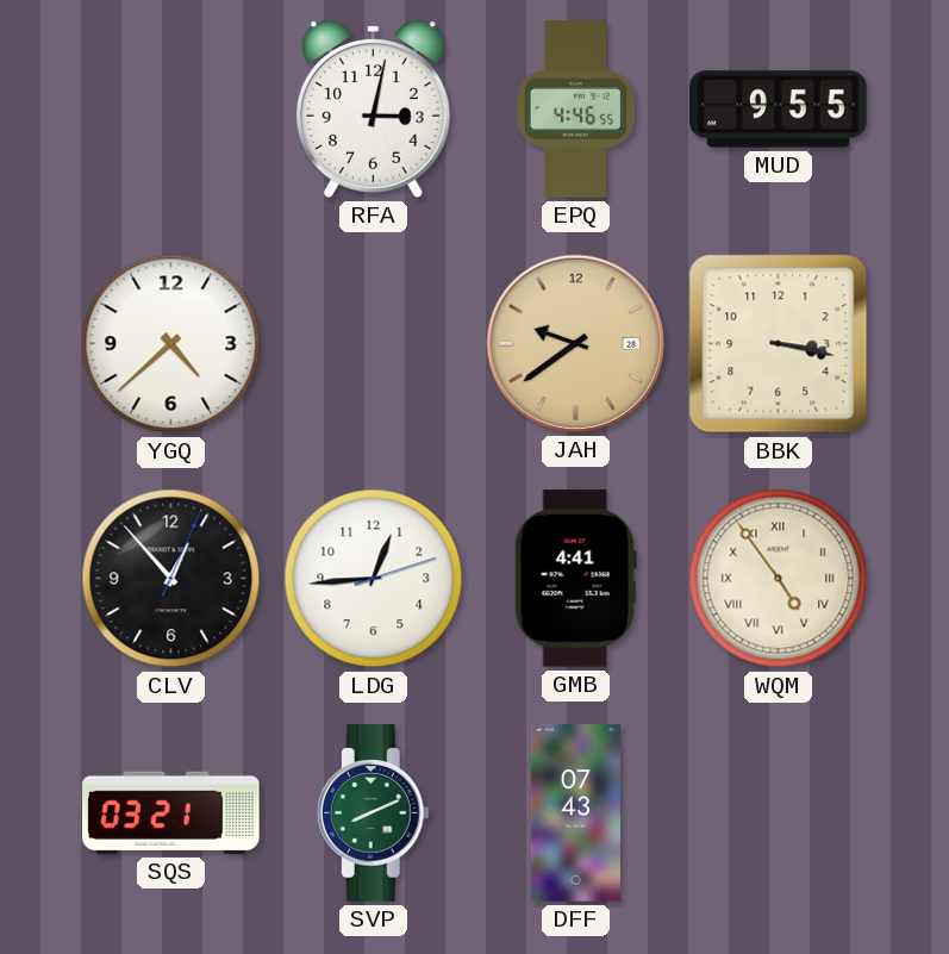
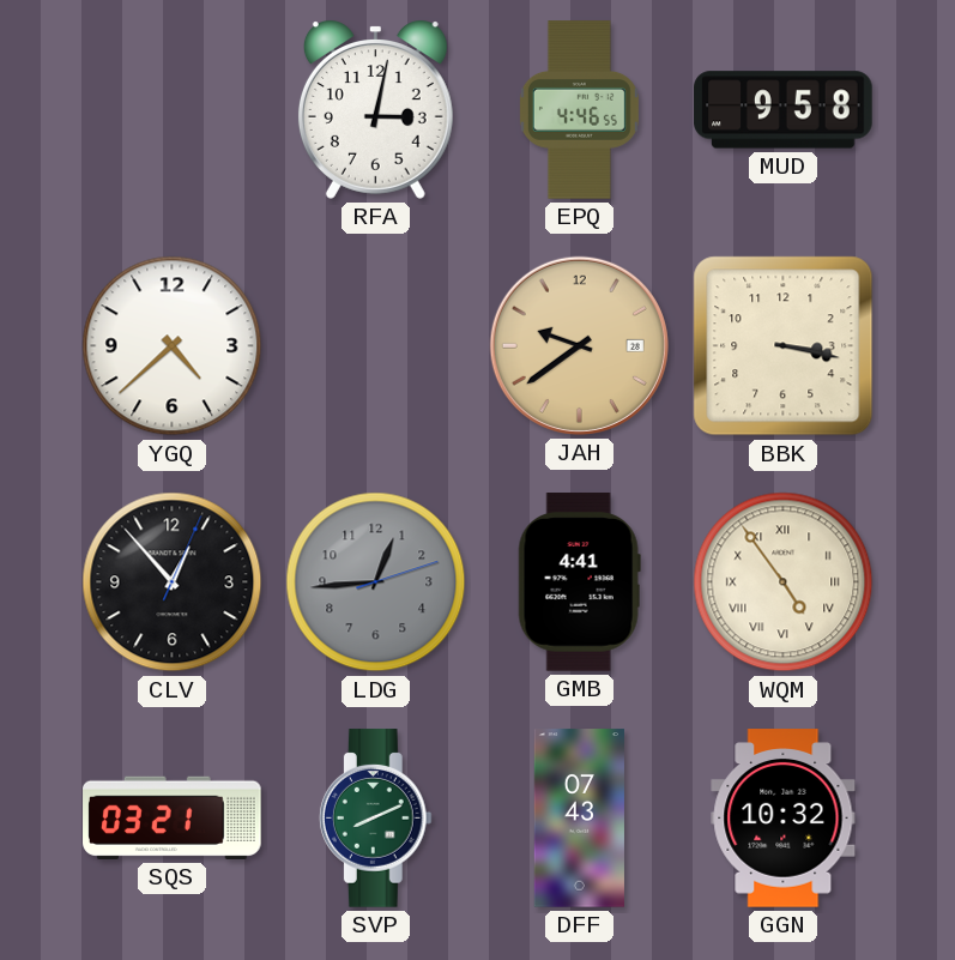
MUD: 9:55 -> 9:58 (784, 110)
LDG dial: white -> grey (376, 582)
GGN: none -> 10:32 (784, 819)
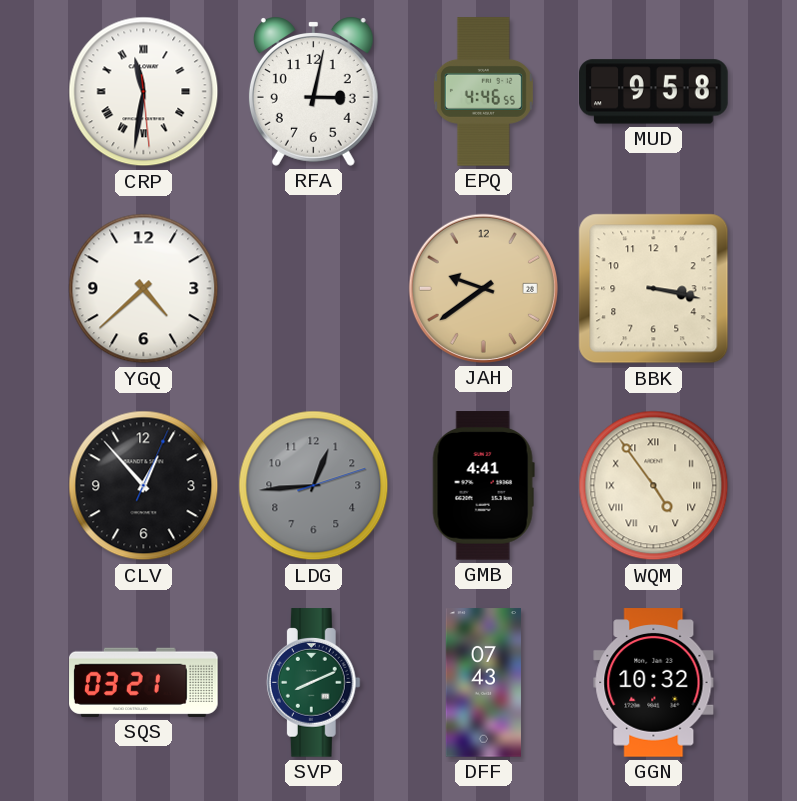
CRP: none -> 11:31 (144, 92)
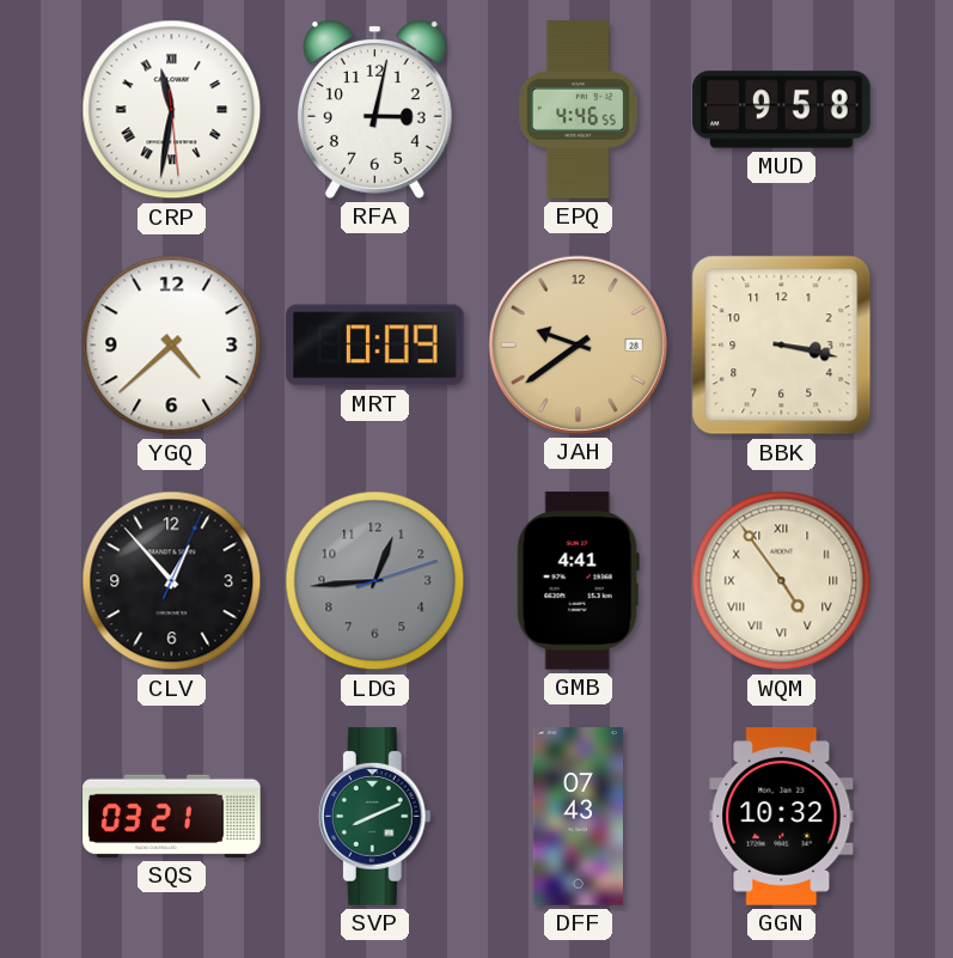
MRT: none -> 0:09 (375, 346)
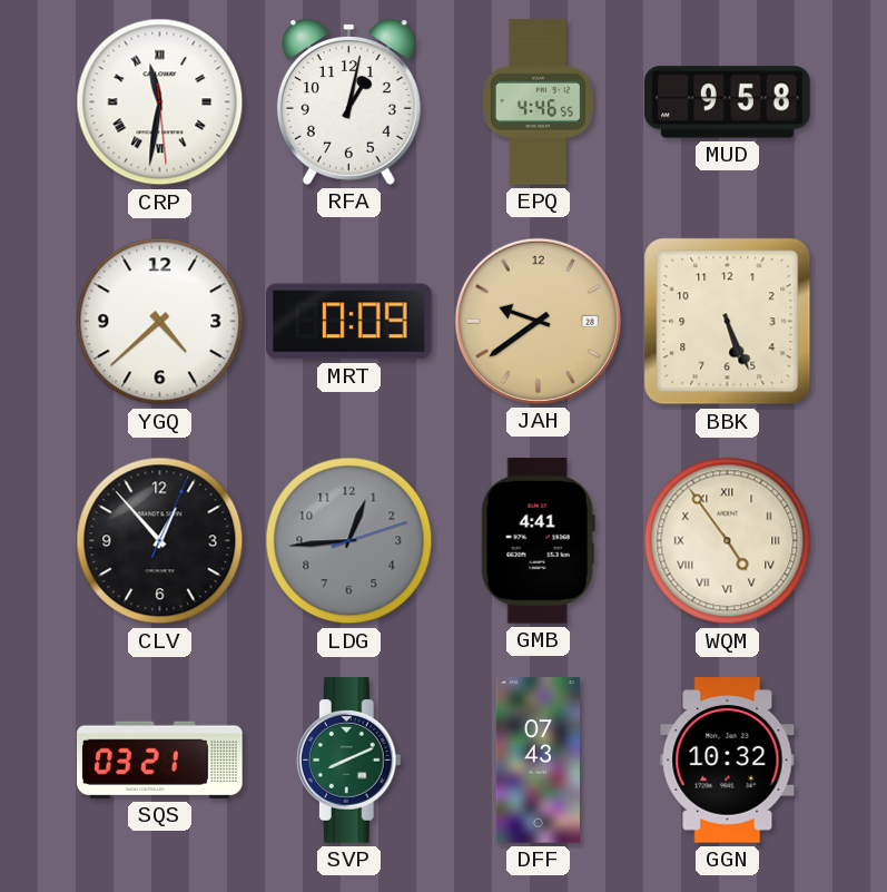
RFA: 3:02 -> 1:02 (348, 101)
BBK: 3:17 -> 5:26 (728, 322)
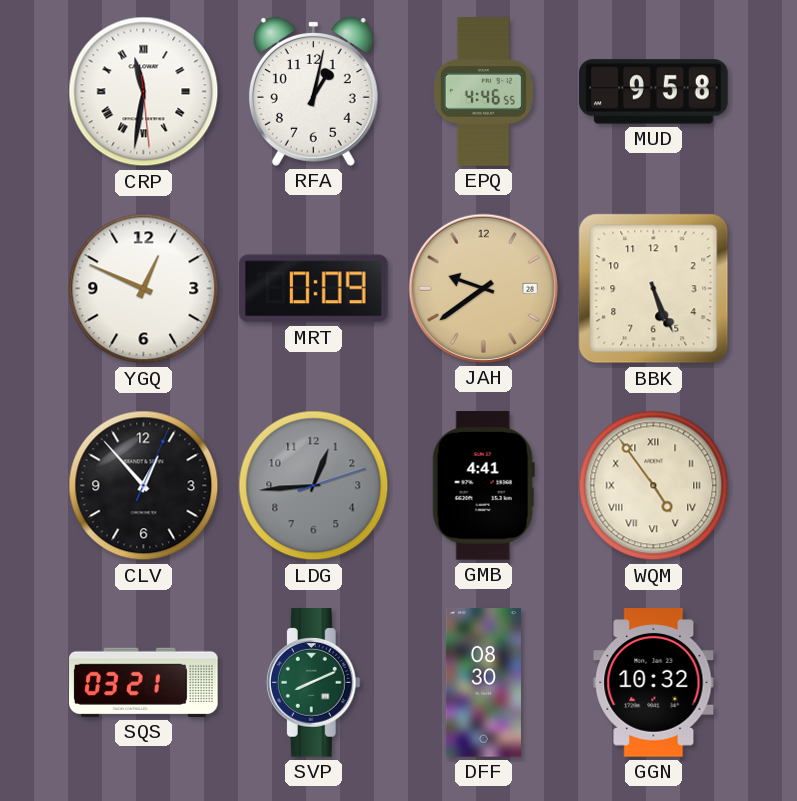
YGQ: 4:38 -> 12:49 (144, 289)
DFF: 07:43 -> 08:30 (483, 683)
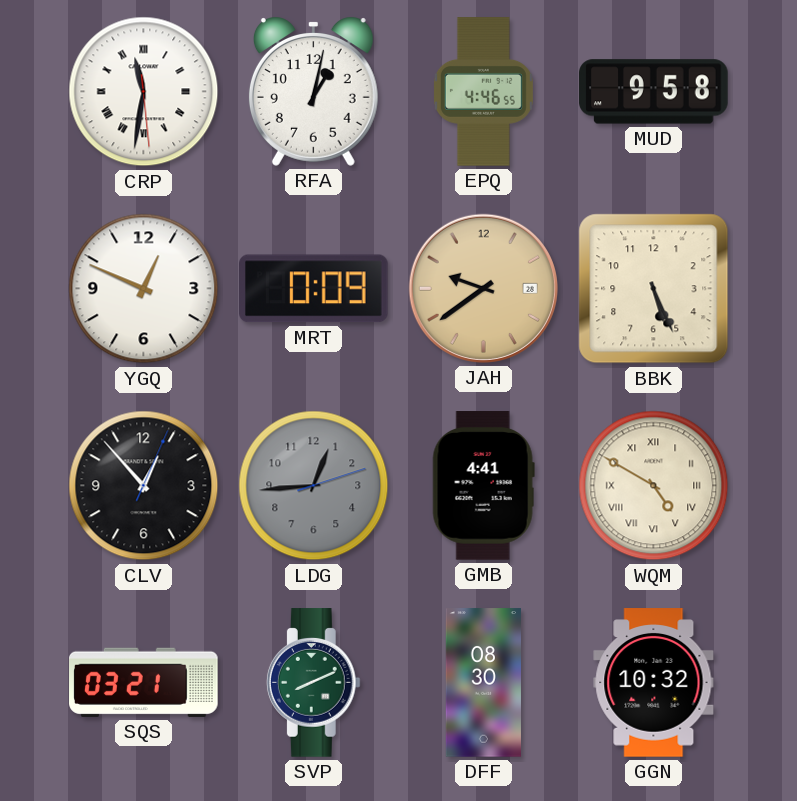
WQM: 4:54 -> 4:50 (654, 486)
